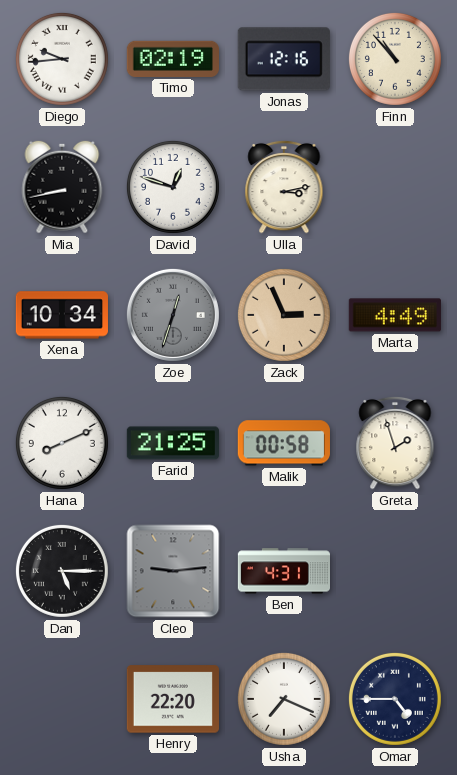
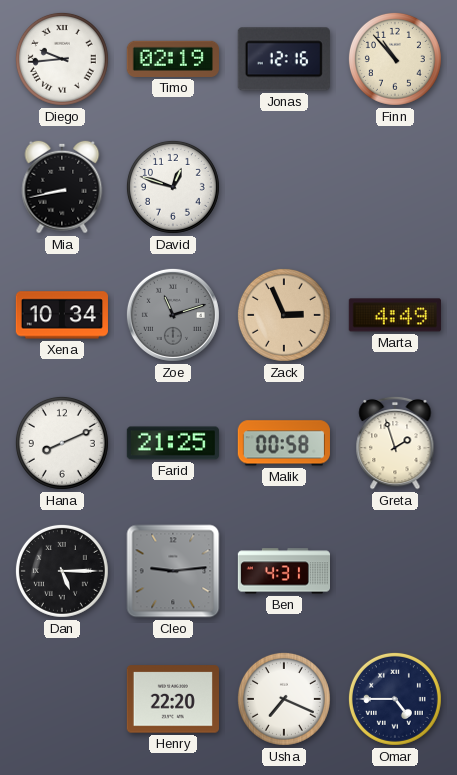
Ulla: 3:13 -> none (284, 187)
Zoe: 12:33 -> 11:12 (173, 315)
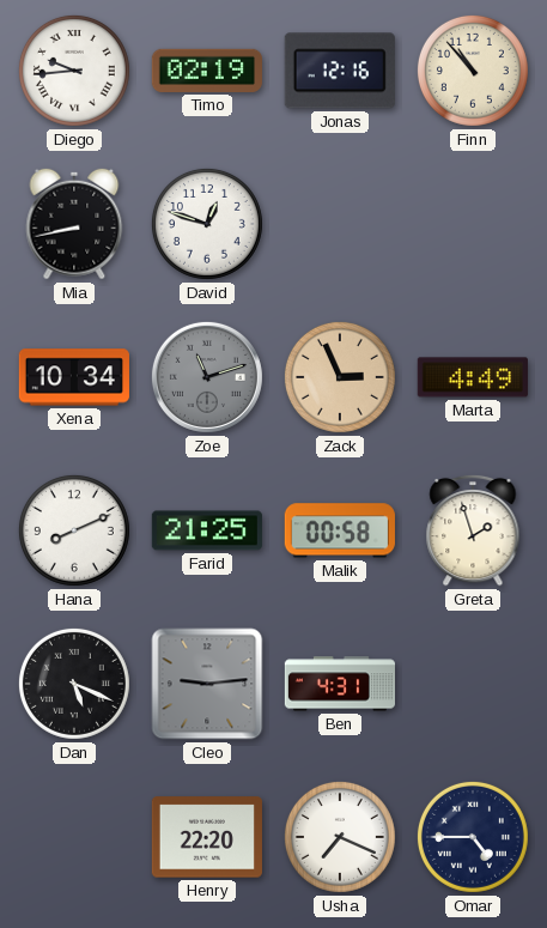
Dan: 5:15 -> 5:19 (74, 684)
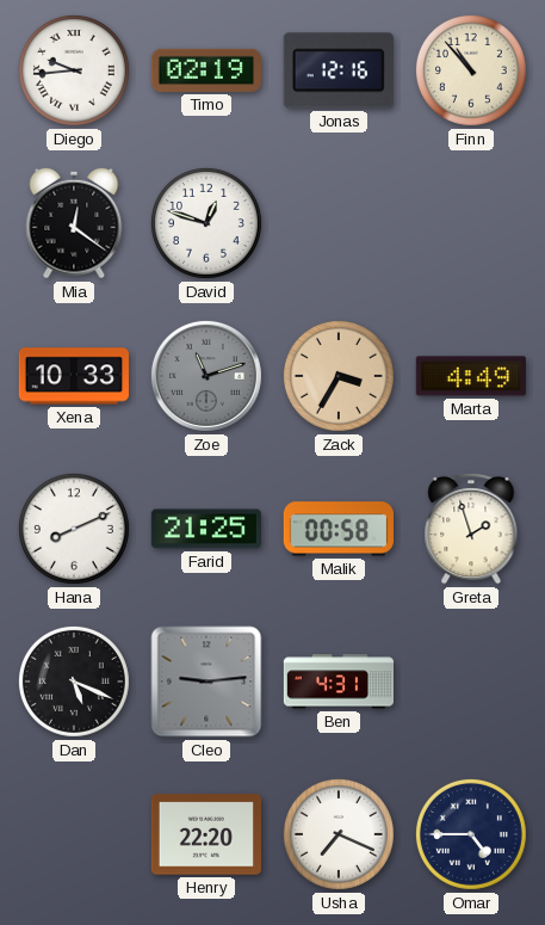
Mia: 8:43 -> 12:21 (74, 223)
Xena: 10:34 -> 10:33 (74, 376)
Zack: 2:56 -> 3:35 (339, 376)
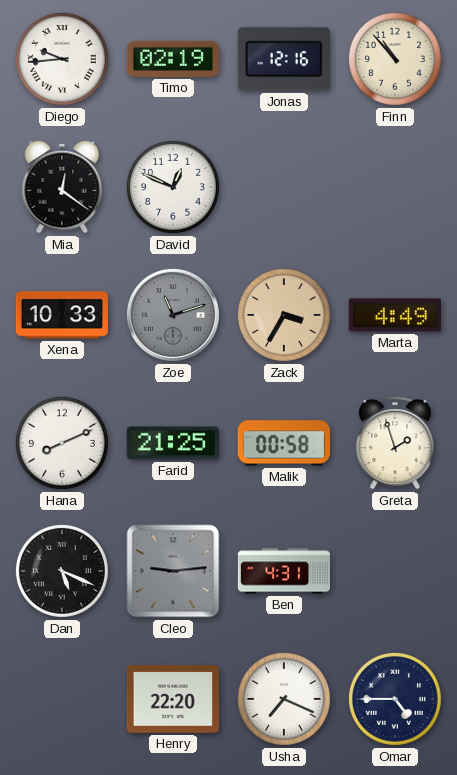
David: 12:48 -> 12:49 (173, 187)
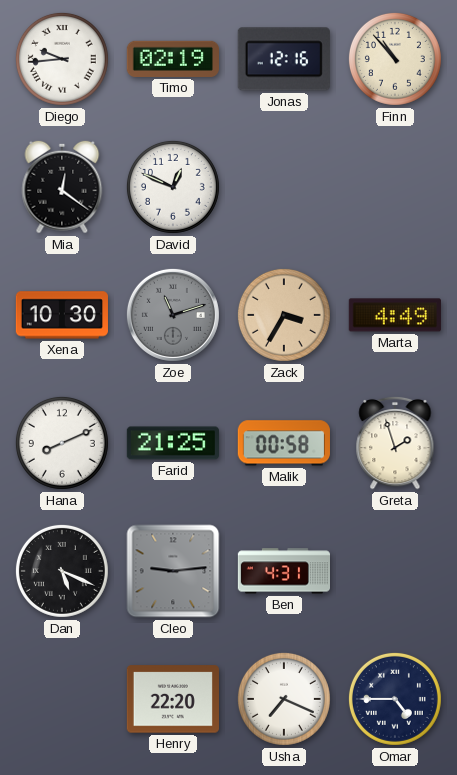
Xena: 10:33 -> 10:30 (62, 315)
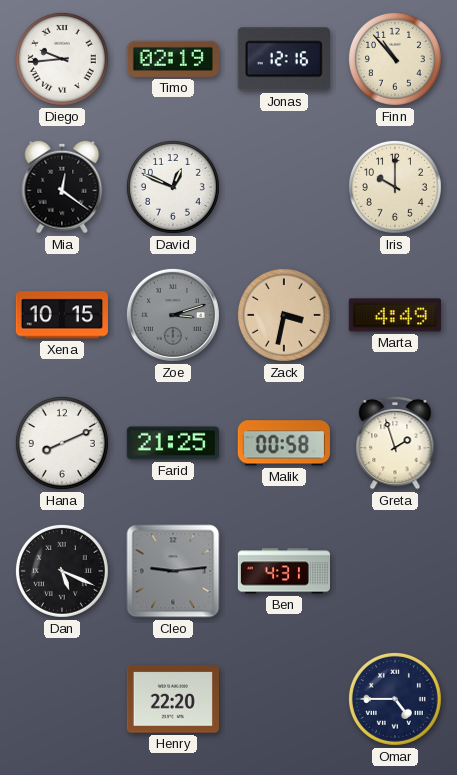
Iris: none -> 10:00 (395, 187)
Xena: 10:30 -> 10:15 (62, 315)
Zoe: 11:12 -> 3:12 (173, 315)
Zack: 3:35 -> 3:32 (284, 315)
Usha: 7:19 -> none (284, 699)
